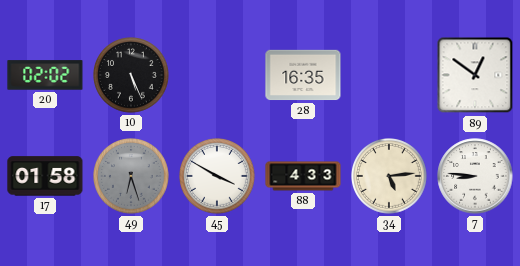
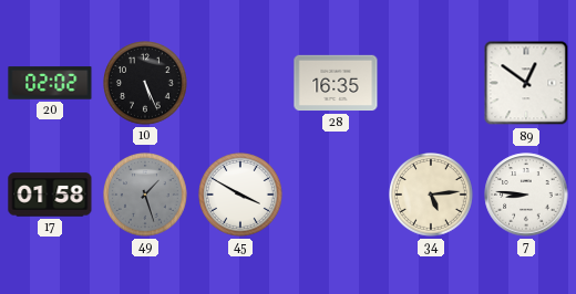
49: 6:27 -> 1:27 (146, 196)
88: 4:33 -> none (303, 176)
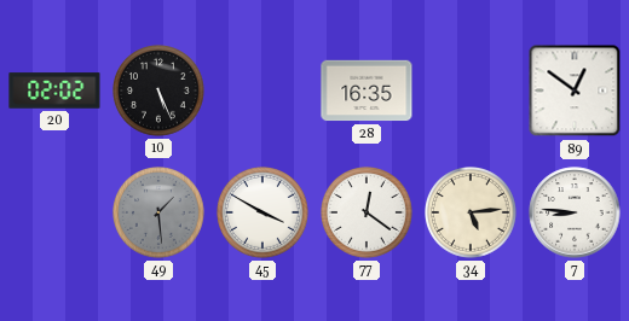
17: 01:58 -> none (50, 195)
49: 1:27 -> 1:29 (160, 214)
77: none -> 12:21 (368, 214)
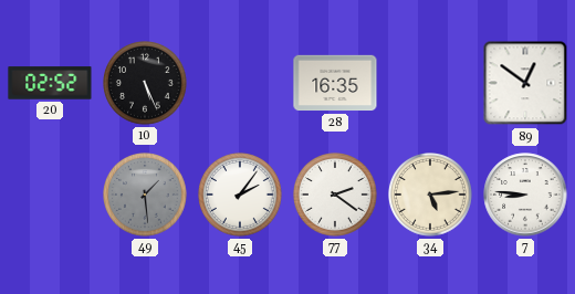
20: 02:02 -> 02:52 (50, 83)
45: 3:50 -> 2:06 (241, 196)
77: 12:21 -> 2:21 (336, 196)
